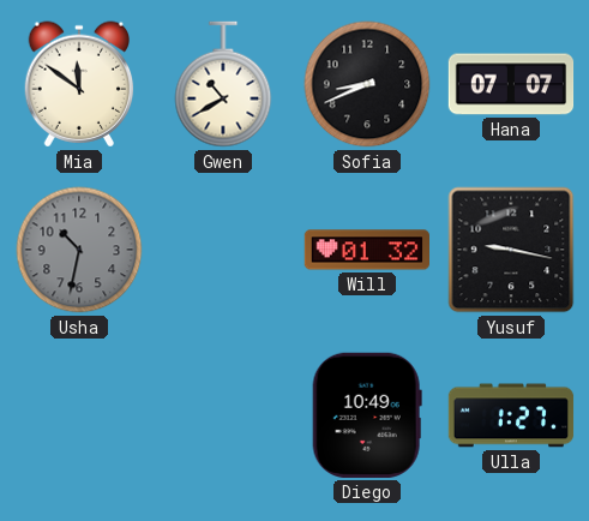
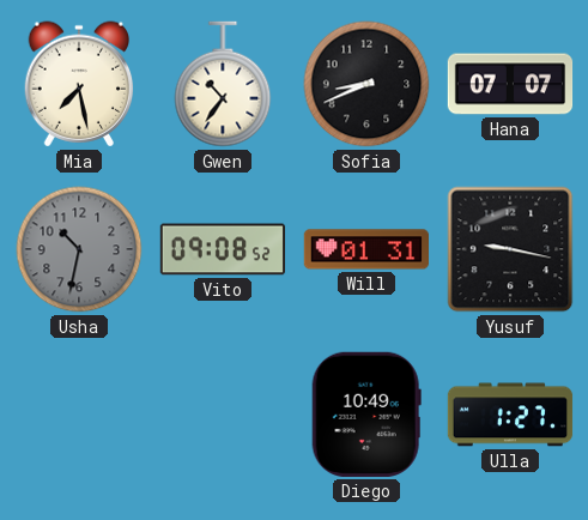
Mia: 11:51 -> 7:28 (79, 84)
Gwen: 10:40 -> 10:36 (223, 84)
Vito: none -> 09:08 (222, 249)
Will: 01:32 -> 01:31 (365, 249)
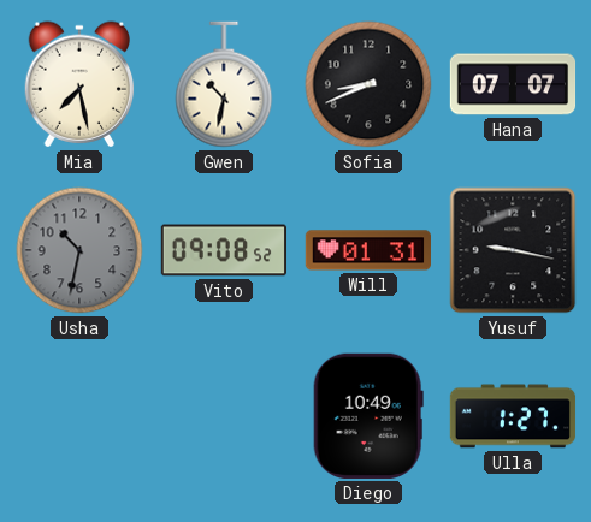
Gwen: 10:36 -> 10:32 (224, 84)
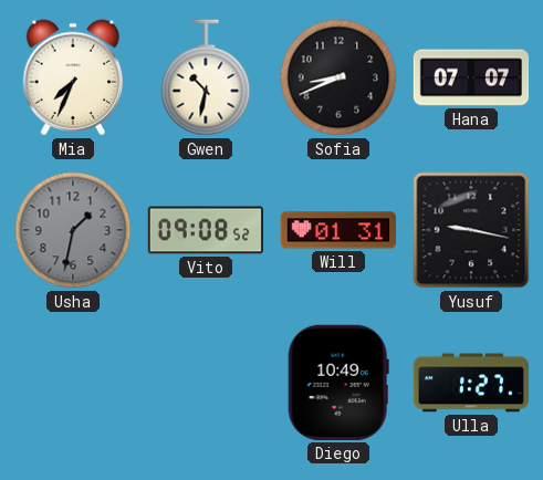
Mia: 7:28 -> 7:34 (73, 77)
Usha: 10:32 -> 1:32 (73, 230)
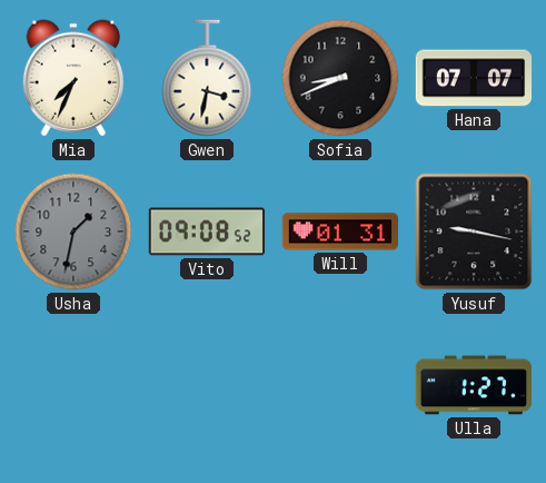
Gwen: 10:32 -> 3:32 (207, 78)
Diego: 10:49 -> none (338, 383)
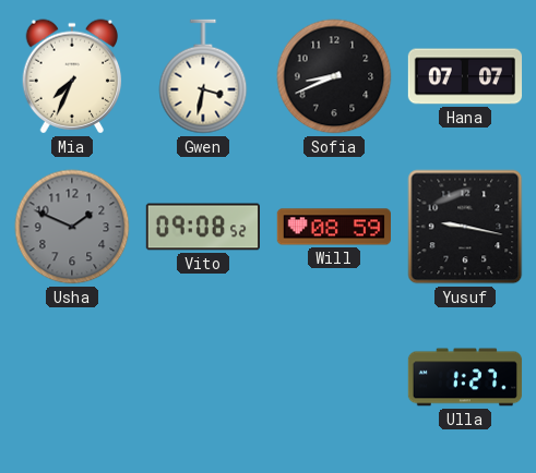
Usha: 1:32 -> 1:49 (72, 227)
Will: 01:31 -> 08:59 (333, 227)
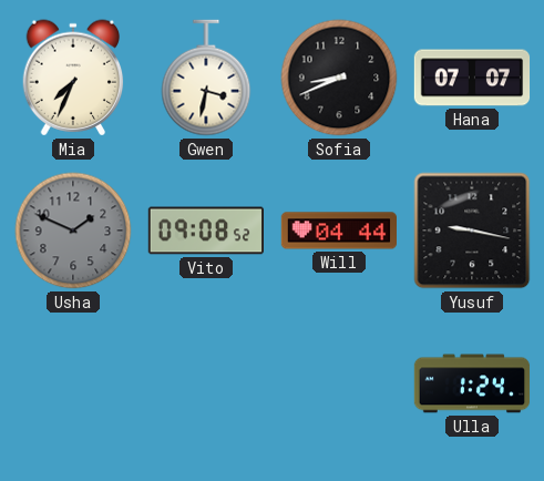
Will: 08:59 -> 04:44 (338, 231)
Ulla: 1:27 -> 1:24 (472, 383)
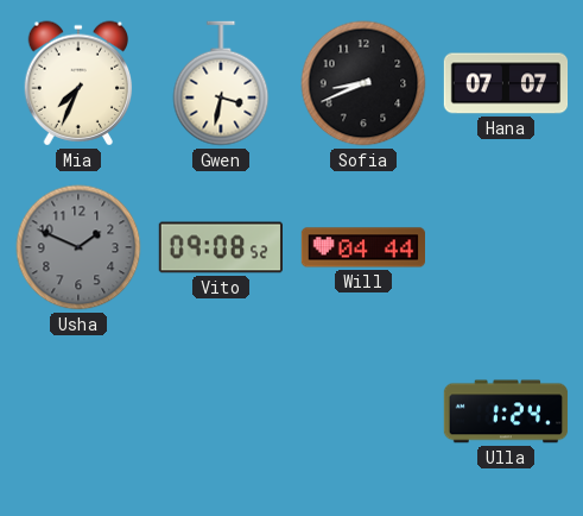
Yusuf: 9:17 -> none (472, 231)
